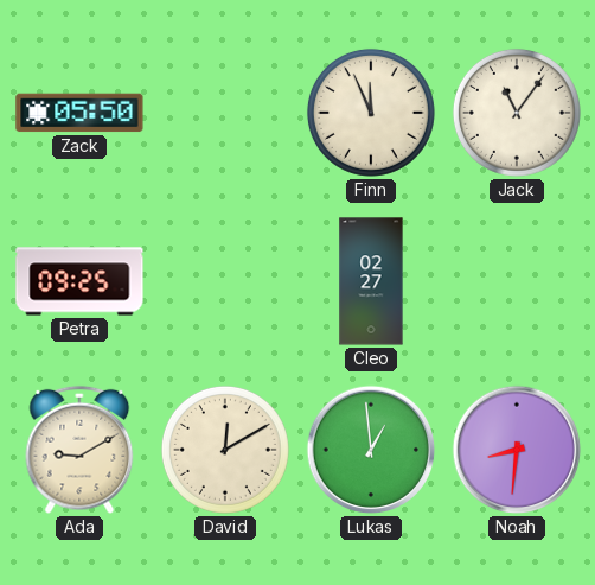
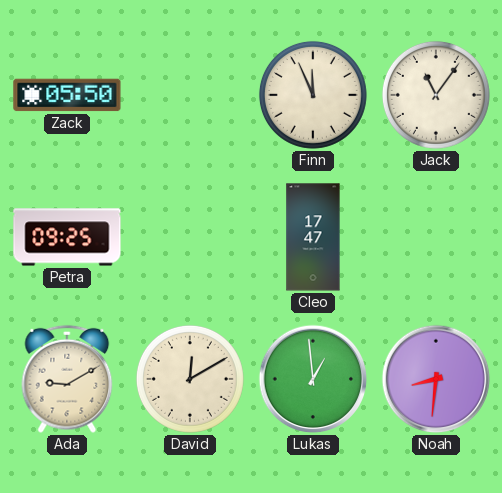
Cleo: 02:27 -> 17:47 (313, 237)
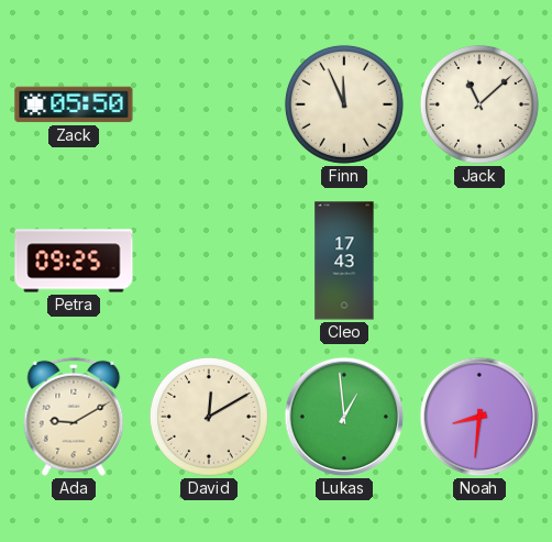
Jack: 11:06 -> 11:08 (479, 104)
Cleo: 17:47 -> 17:43 (344, 261)
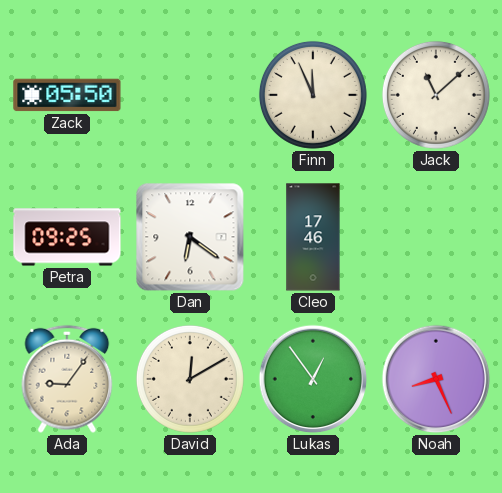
Dan: none -> 6:21 (190, 237)
Cleo: 17:43 -> 17:46 (313, 237)
Ada: 9:10 -> 9:06 (67, 379)
Lukas: 12:59 -> 12:54 (313, 379)
Noah: 8:31 -> 8:26 (436, 379)
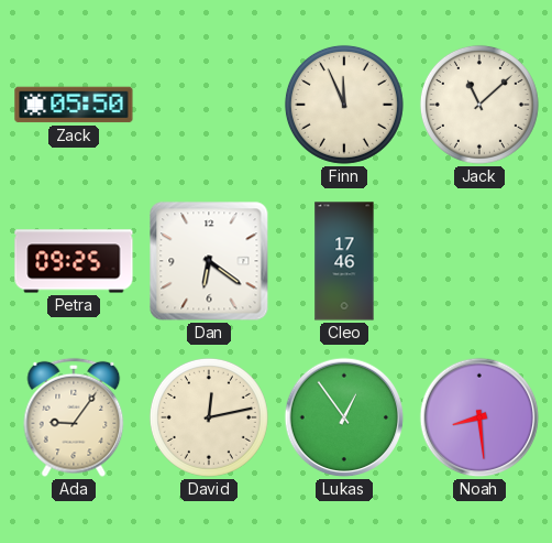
David: 12:10 -> 12:13 (209, 417)
Noah: 8:26 -> 8:29 (479, 417)
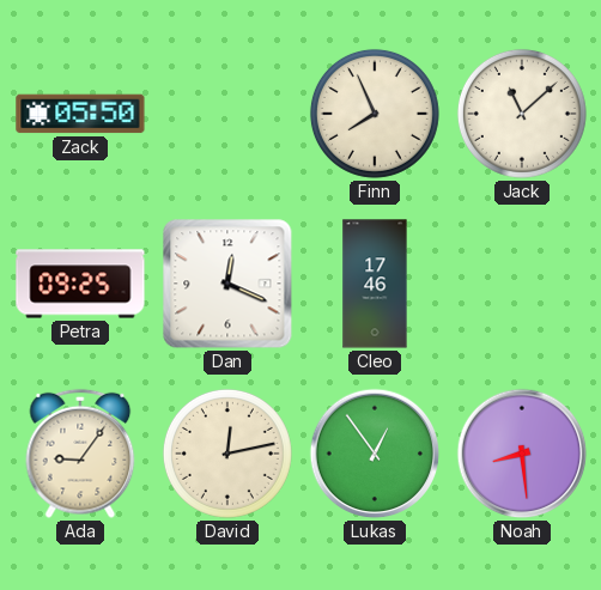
Finn: 11:56 -> 7:56 (375, 114)
Dan: 6:21 -> 12:19 (227, 284)
